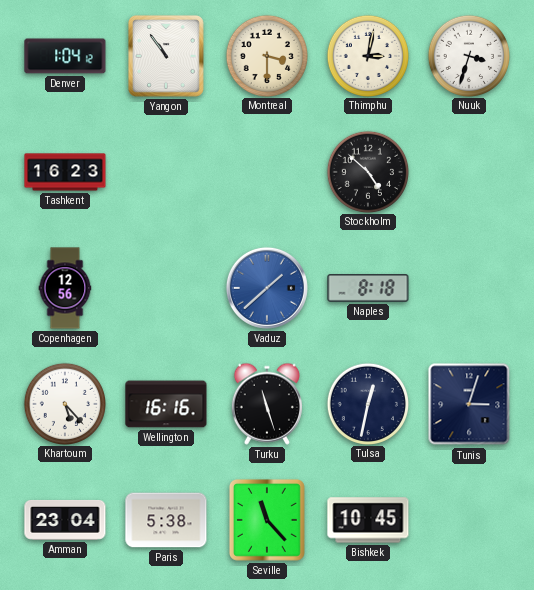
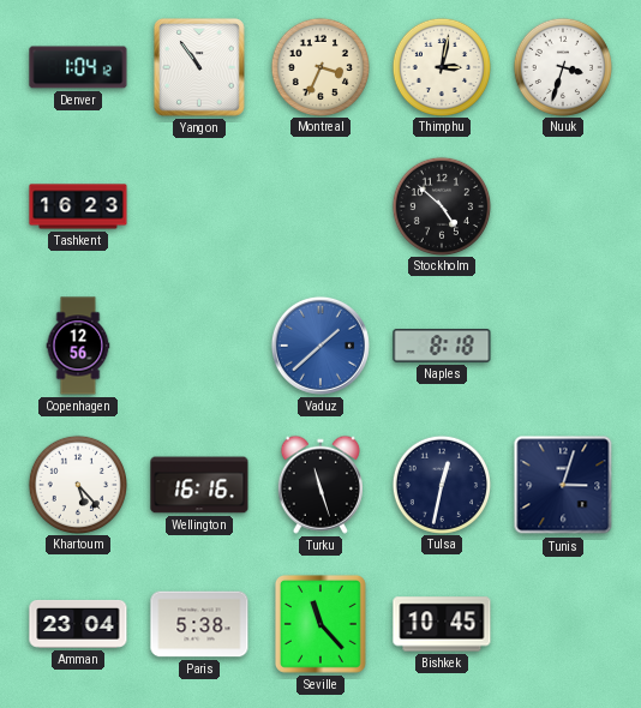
Montreal: 3:30 -> 3:34 (319, 66)
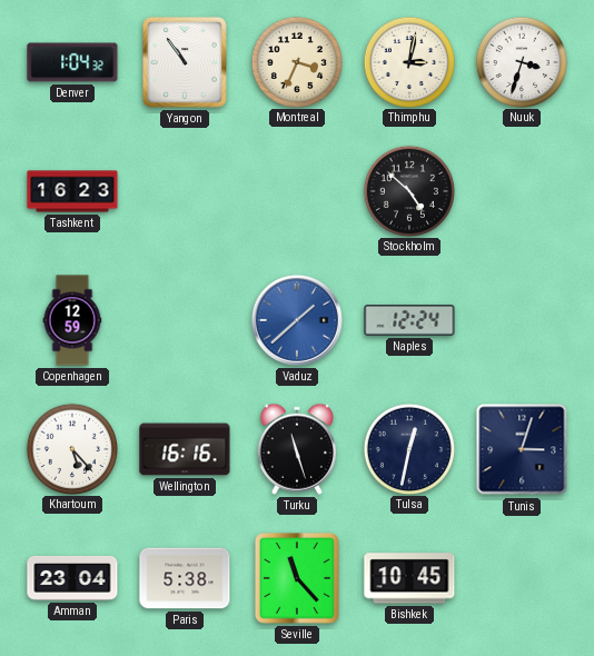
Denver: 1:04:12 -> 1:04:32 (72, 62)
Copenhagen: 12:56 -> 12:59 (72, 320)
Naples: 8:18 -> 12:24 (409, 321)
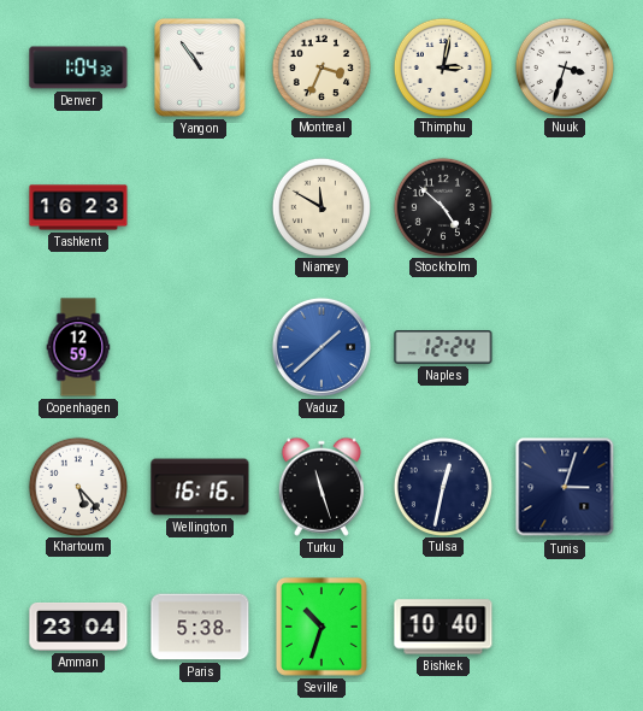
Niamey: none -> 11:50 (320, 206)
Seville: 11:23 -> 10:33 (321, 627)
Bishkek: 10:45 -> 10:40 (443, 627)
